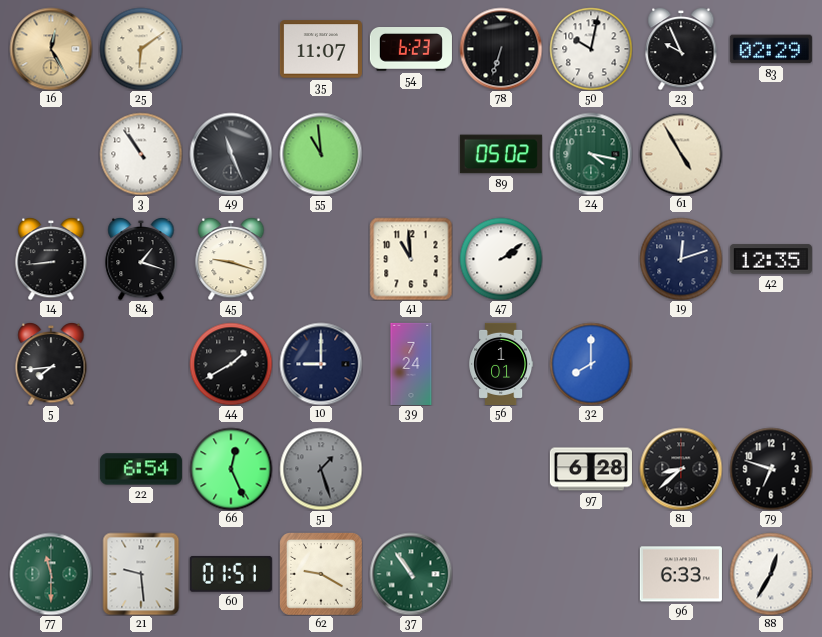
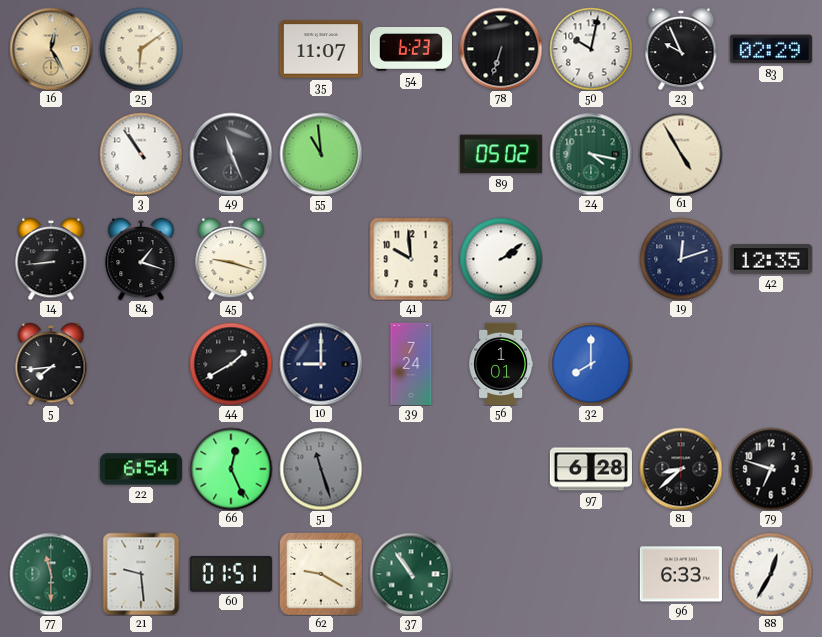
41: 10:59 -> 9:59 (411, 259)
51: 1:27 -> 11:27 (321, 469)
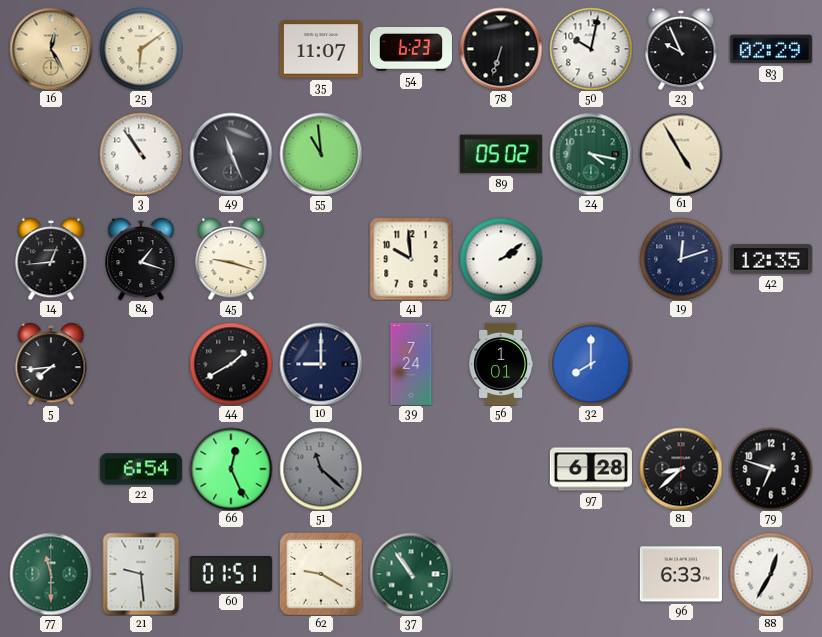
14: 8:44 -> 12:44 (51, 259)
51: 11:27 -> 11:22 (321, 469)
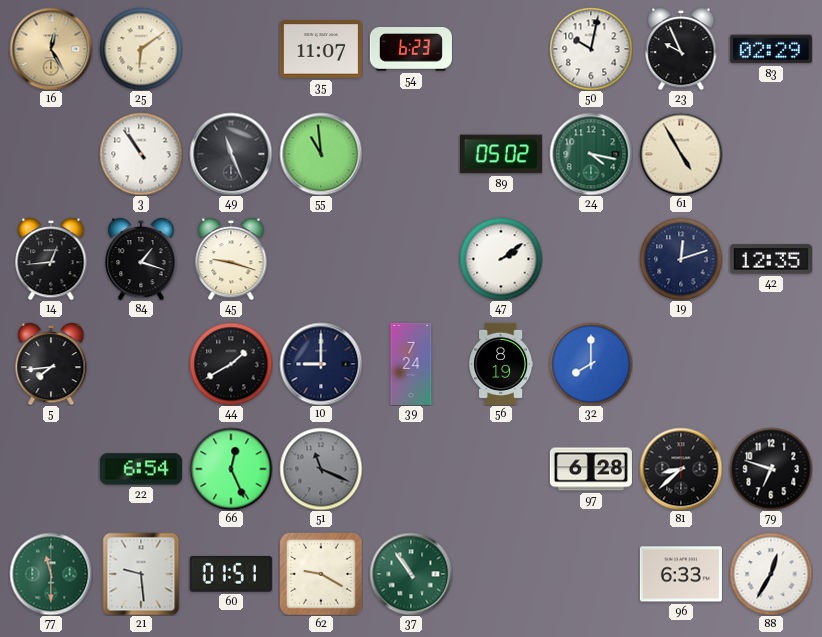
78: 6:33 -> none (501, 49)
41: 9:59 -> none (411, 259)
56: 1:01 -> 8:19 (501, 364)
51: 11:22 -> 11:19 (321, 469)
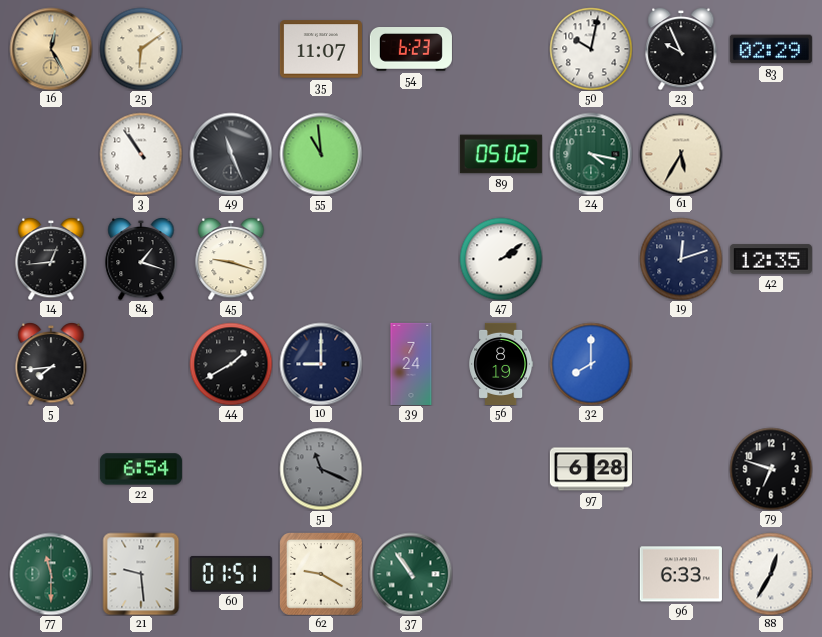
61: 4:55 -> 5:35 (681, 154)
66: 12:26 -> none (231, 469)
81: 8:38 -> none (681, 469)
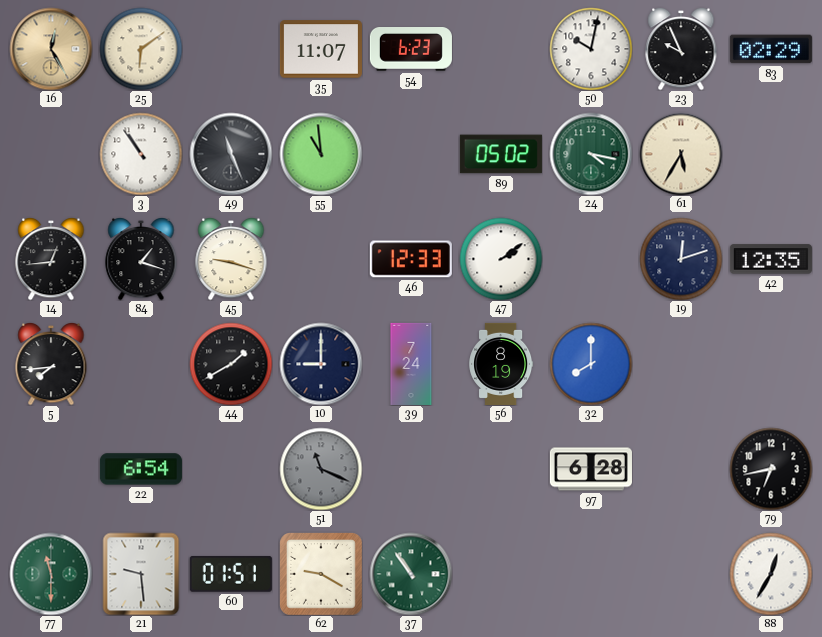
46: none -> 12:33 (411, 259)
79: 6:48 -> 6:43 (771, 469)
96: 6:33 -> none (681, 574)
